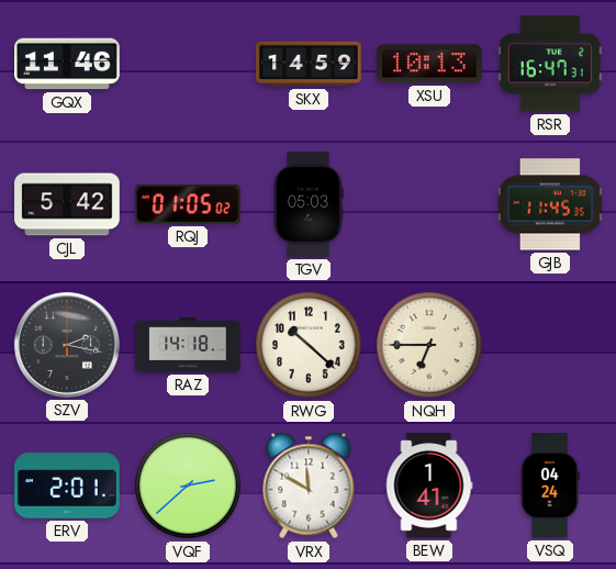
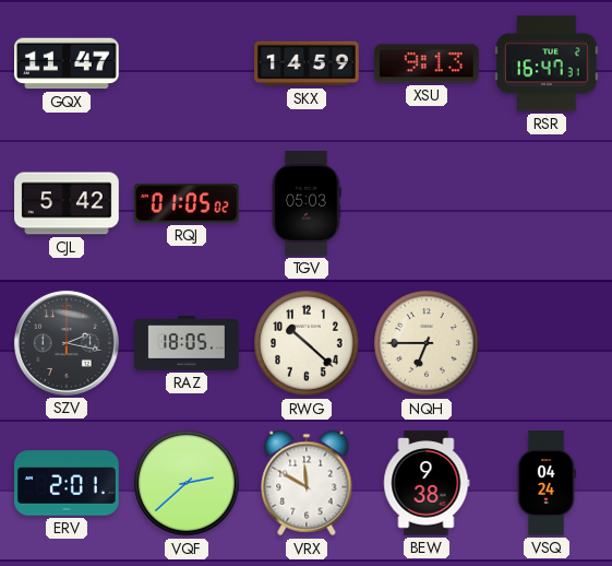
GQX: 11:46 -> 11:47 (68, 63)
XSU: 10:13 -> 9:13 (428, 63)
GJB: 11:45 -> none (550, 204)
RAZ: 14:18 -> 18:05 (187, 343)
BEW: 1:41 -> 9:38 (427, 483)
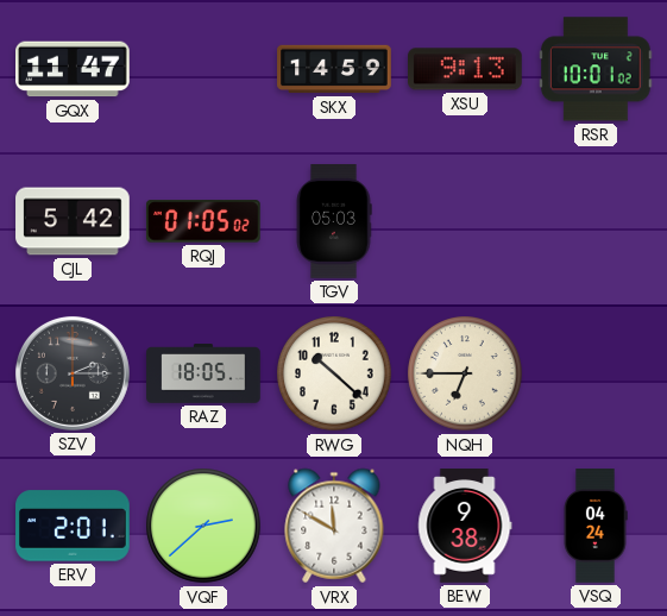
RSR: 16:47 -> 10:01 (597, 69)
SZV: 2:17 -> 2:15 (73, 373)
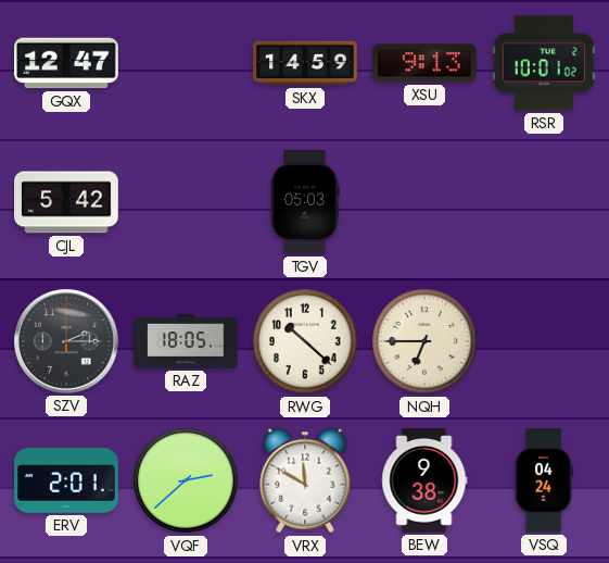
GQX: 11:47 -> 12:47 (67, 63)
RQJ: 01:05 -> none (203, 221)
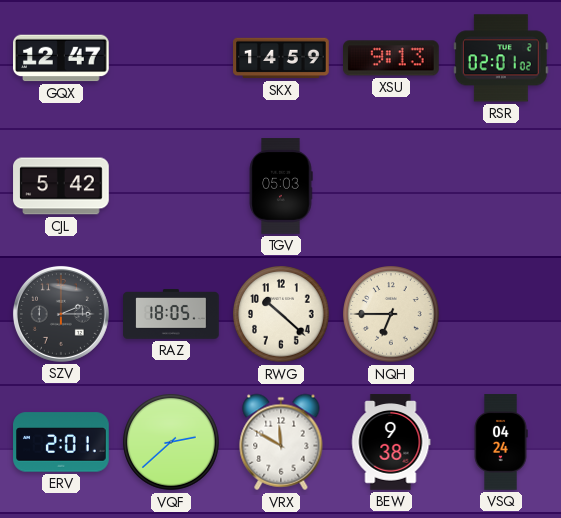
RSR: 10:01 -> 02:01 (502, 58)
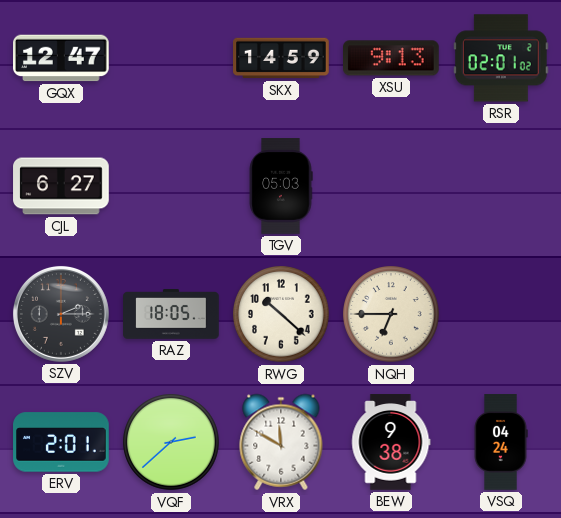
CJL: 5:42 -> 6:27 (61, 186)
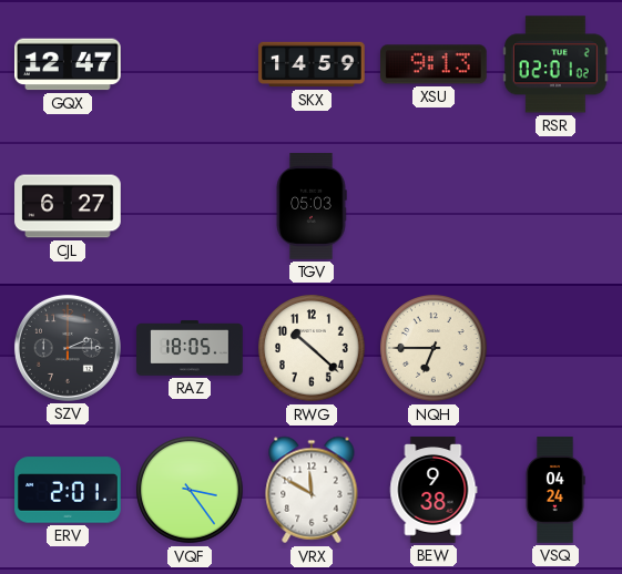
VQF: 2:38 -> 3:24 (190, 490)
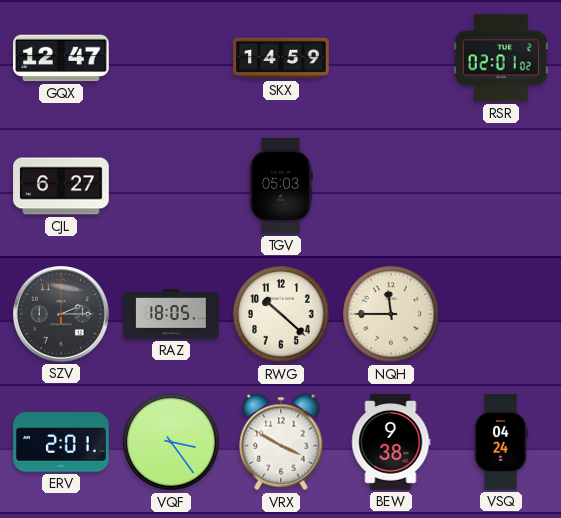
XSU: 9:13 -> none (435, 64)
NQH: 6:45 -> 11:45 (391, 314)
VRX: 11:50 -> 3:50 (281, 442)
